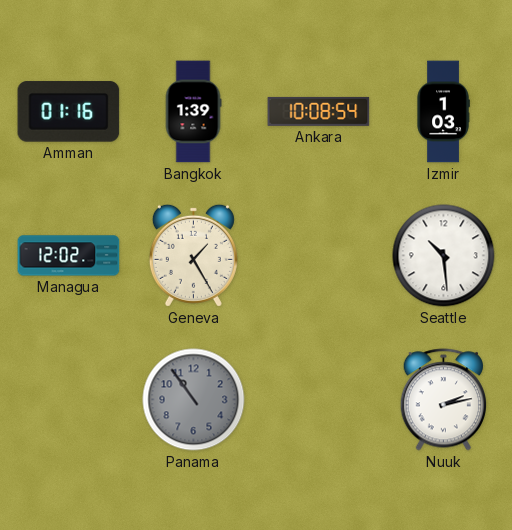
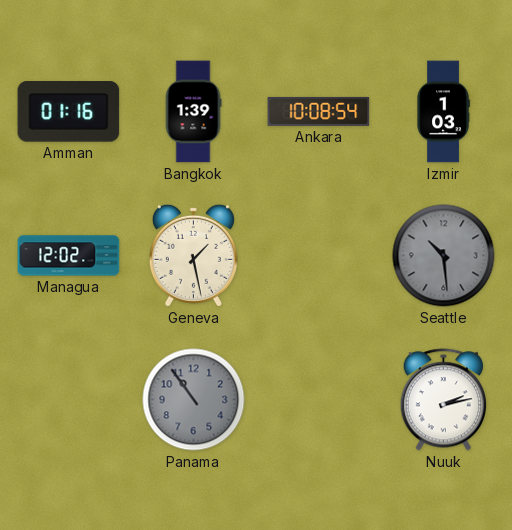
Geneva: 1:25 -> 1:28 (193, 255)
Seattle dial: white -> grey (444, 256)
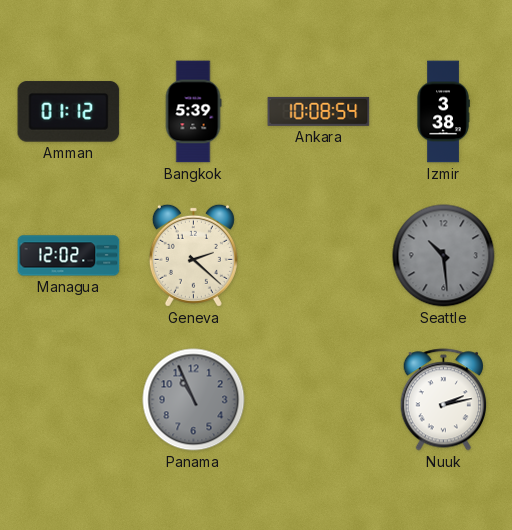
Amman: 01:16 -> 01:12 (69, 112)
Bangkok: 1:39 -> 5:39 (193, 112)
Izmir: 1:03 -> 3:38 (443, 112)
Geneva: 1:28 -> 2:22 (193, 255)
Panama: 10:54 -> 10:56 (194, 400)
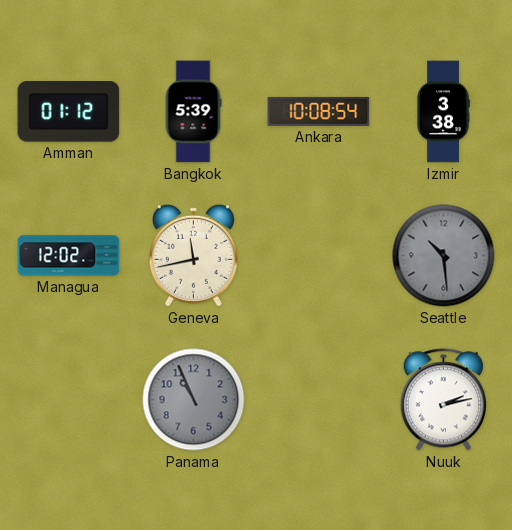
Geneva: 2:22 -> 11:43 (193, 255)
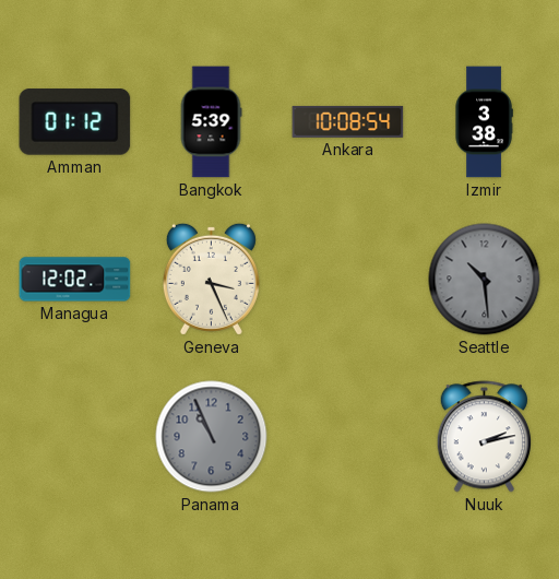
Geneva: 11:43 -> 3:26 (211, 279)
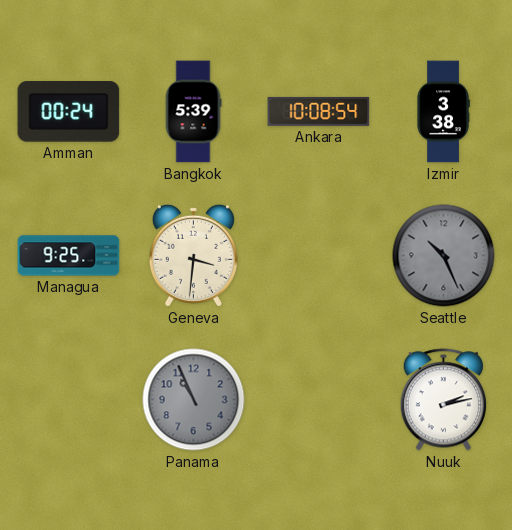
Amman: 01:12 -> 00:24 (69, 112)
Managua: 12:02 -> 9:25 (69, 256)
Geneva: 3:26 -> 3:31 (193, 255)
Seattle: 10:29 -> 10:26 (444, 256)
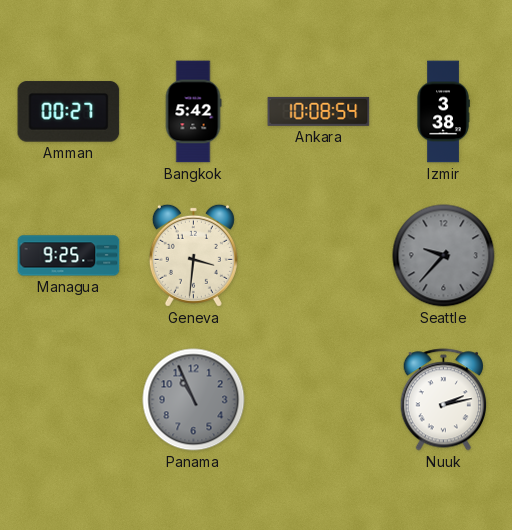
Amman: 00:24 -> 00:27 (69, 112)
Bangkok: 5:39 -> 5:42 (193, 112)
Seattle: 10:26 -> 9:37 (444, 256)
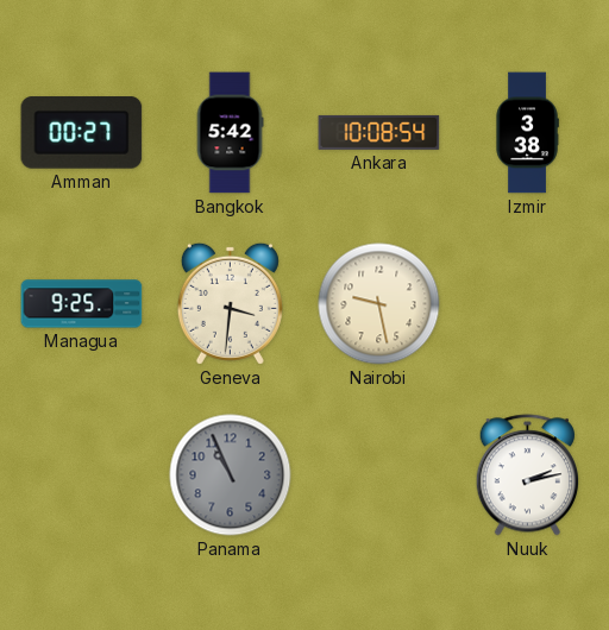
Nairobi: none -> 9:28 (379, 304)
Seattle: 9:37 -> none (444, 256)
